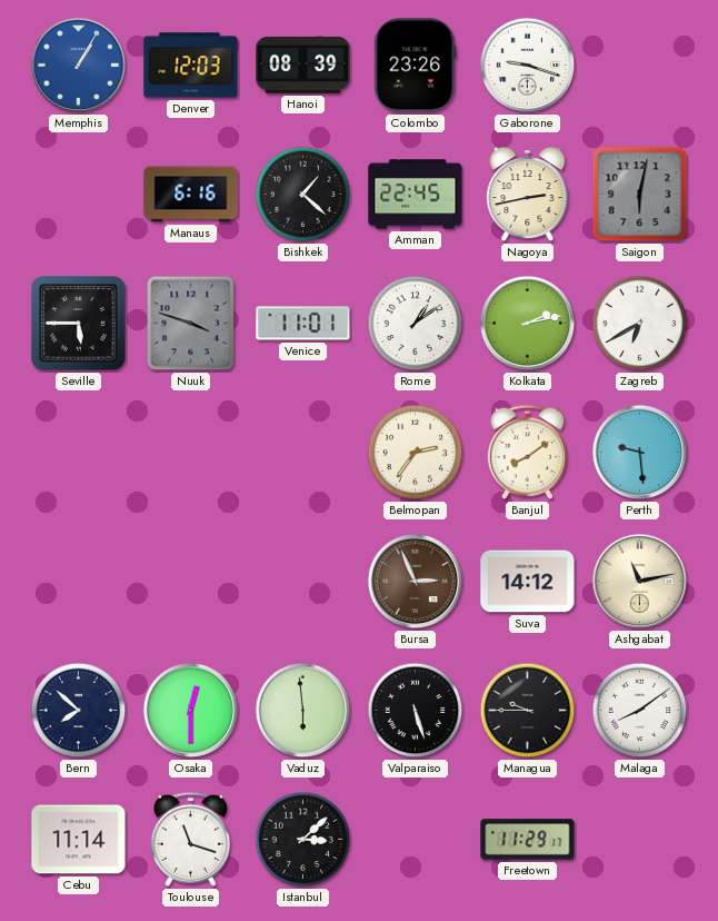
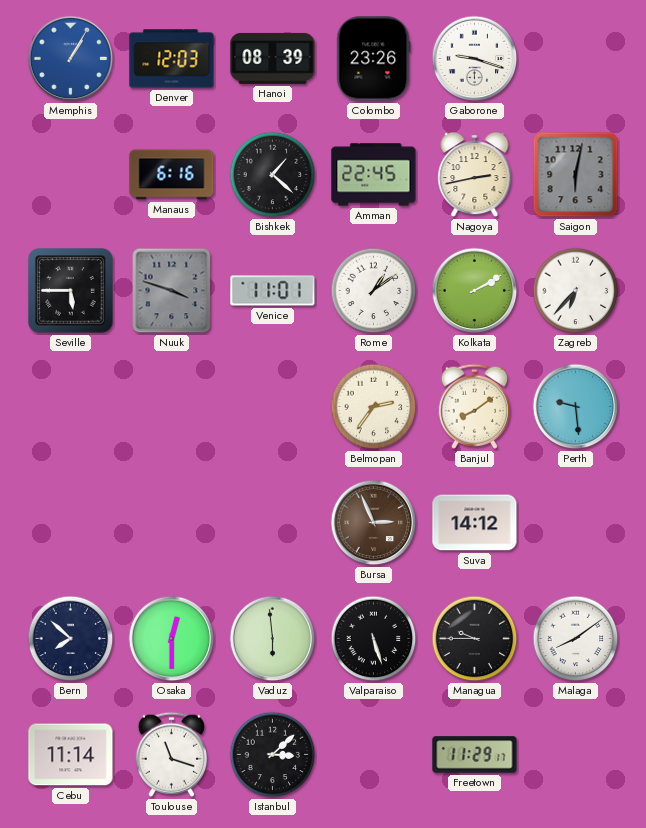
Kolkata: 2:13 -> 2:10 (475, 291)
Zagreb: 6:40 -> 6:37 (576, 291)
Ashgabat: 11:13 -> none (640, 582)
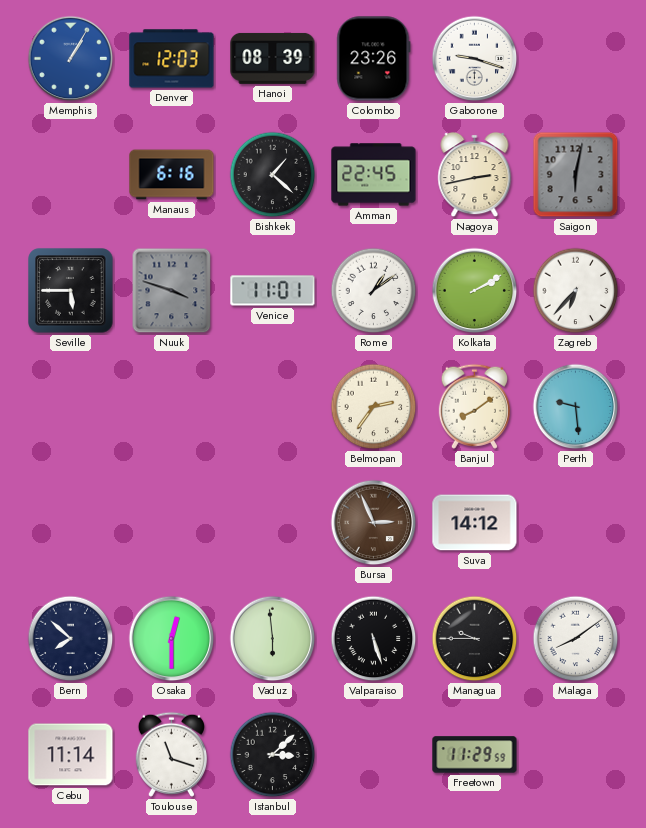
Freetown: 11:29:17 -> 11:29:59 (475, 755)
